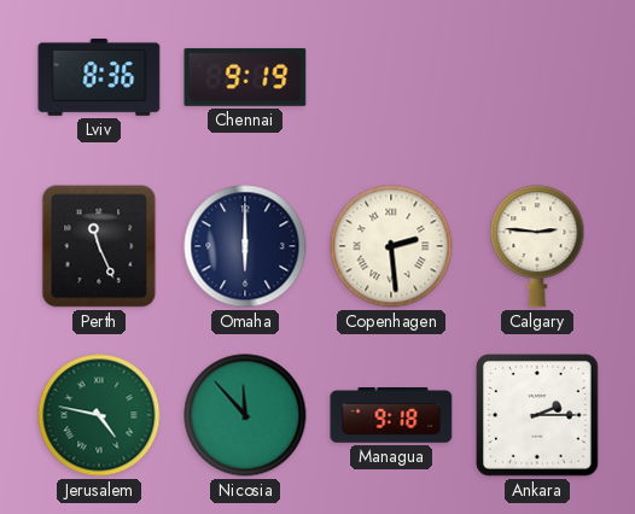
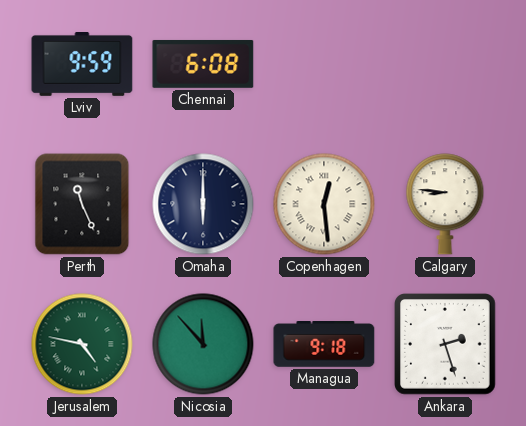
Lviv: 8:36 -> 9:59 (82, 65)
Chennai: 9:19 -> 6:08 (203, 64)
Copenhagen: 2:29 -> 12:29 (324, 204)
Calgary: 2:46 -> 8:46 (445, 204)
Ankara: 2:15 -> 2:27 (446, 345)
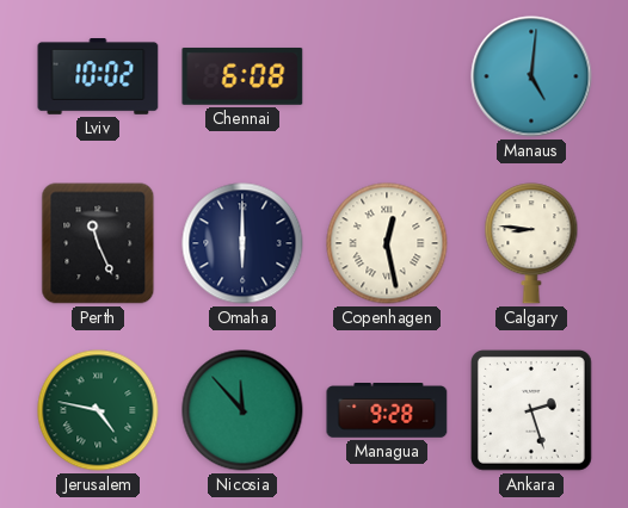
Lviv: 9:59 -> 10:02 (98, 78)
Manaus: none -> 5:01 (531, 76)
Copenhagen: 12:29 -> 12:28 (387, 243)
Managua: 9:18 -> 9:28 (387, 411)
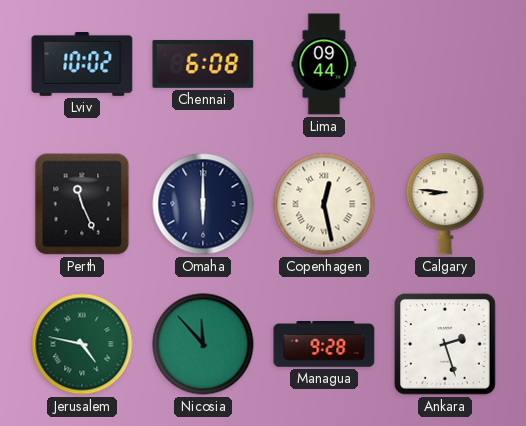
Lima: none -> 09:44 (324, 64)
Manaus: 5:01 -> none (531, 76)
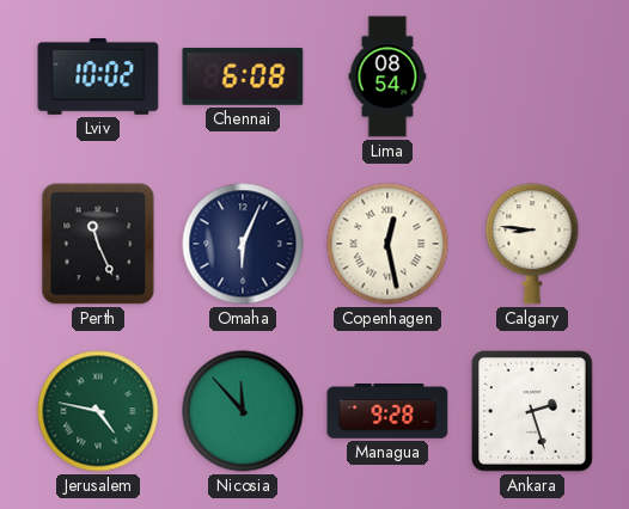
Lima: 09:44 -> 08:54 (387, 76)
Omaha: 6:00 -> 6:04 (243, 244)
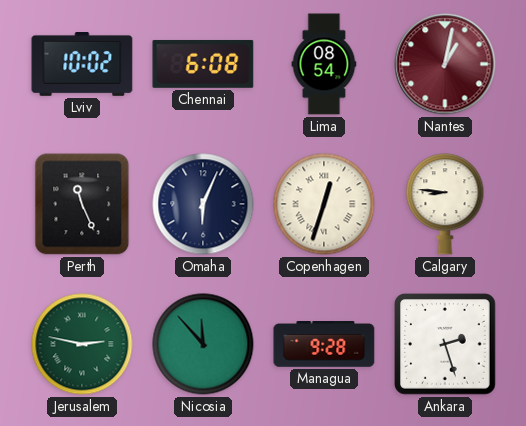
Nantes: none -> 1:02 (445, 64)
Copenhagen: 12:28 -> 12:33 (324, 204)
Jerusalem: 4:47 -> 2:47 (82, 344)
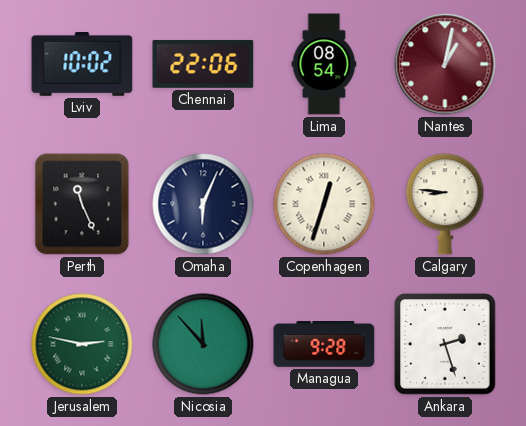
Chennai: 6:08 -> 22:06 (203, 64)
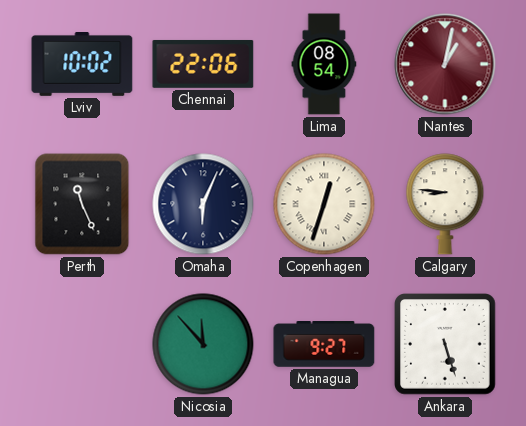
Jerusalem: 2:47 -> none (82, 344)
Managua: 9:28 -> 9:27 (324, 345)
Ankara: 2:27 -> 5:27 (446, 345)
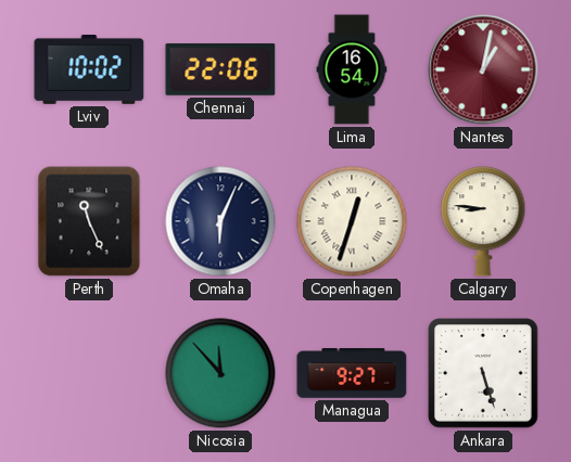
Lima: 08:54 -> 16:54 (352, 69)
